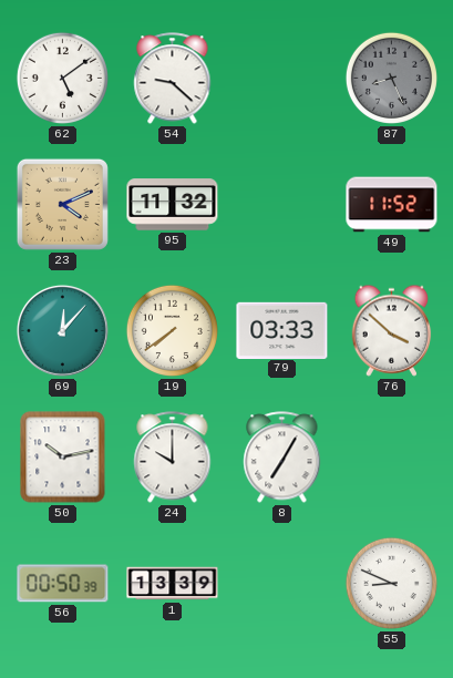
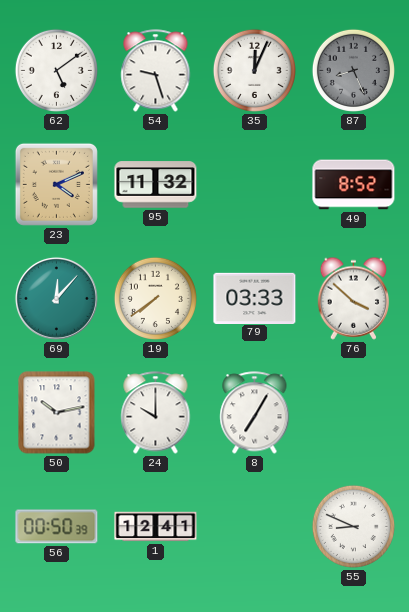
54: 9:22 -> 9:27 (156, 71)
35: none -> 12:04 (254, 70)
49: 11:52 -> 8:52 (354, 185)
1: 13:39 -> 12:41 (156, 527)
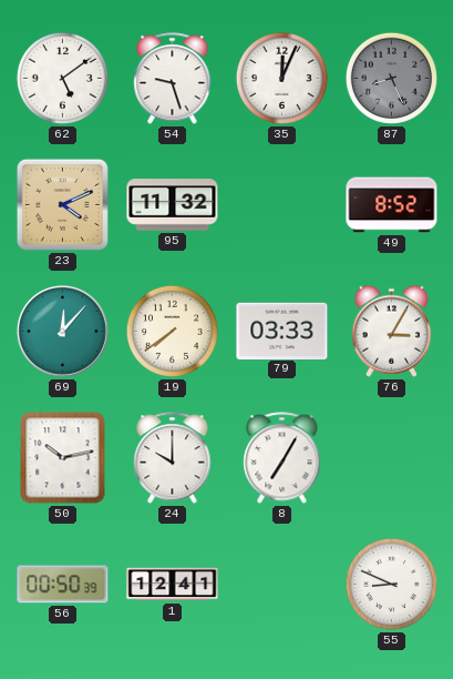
76: 3:52 -> 3:05 (392, 331)
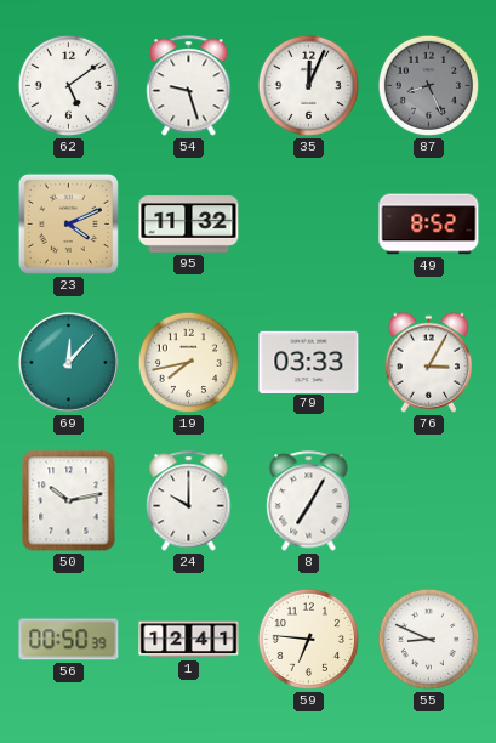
19: 7:39 -> 7:43 (188, 362)
59: none -> 6:46 (308, 639)
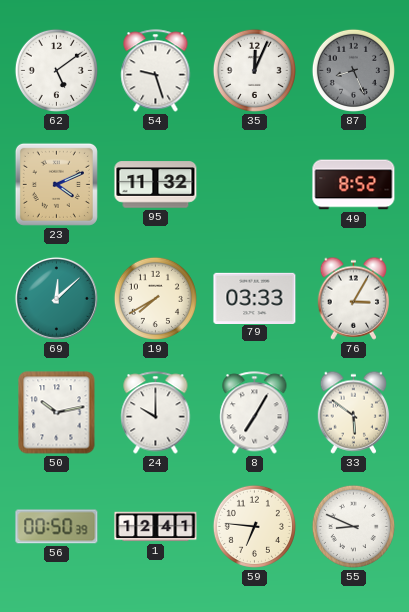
69: 12:07 -> 12:08 (56, 298)
19: 7:43 -> 7:40 (155, 298)
33: none -> 5:51 (354, 412)
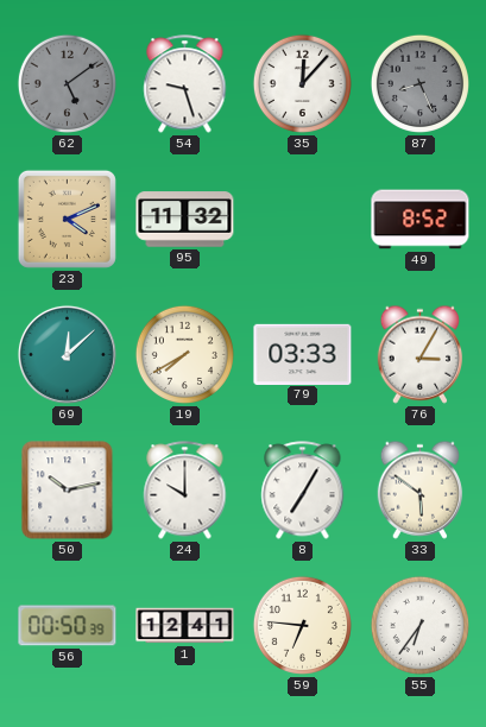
62 dial: white -> grey (67, 83)
35: 12:04 -> 12:07 (302, 83)
55: 8:49 -> 6:36 (419, 625)
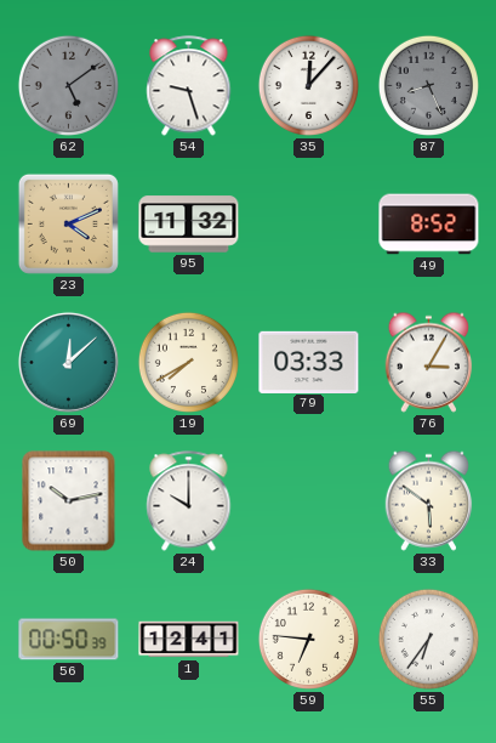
8: 7:05 -> none (303, 491)
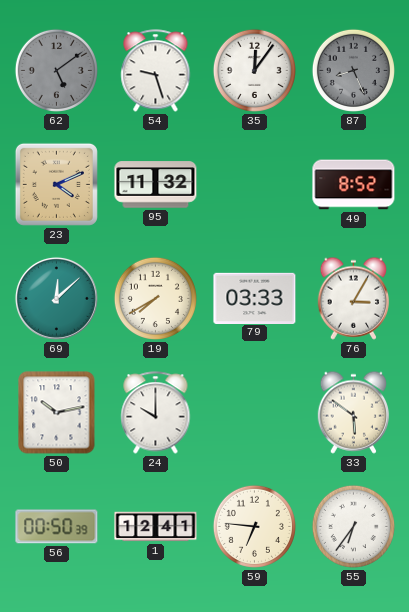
35: 12:07 -> 12:06 (254, 70)
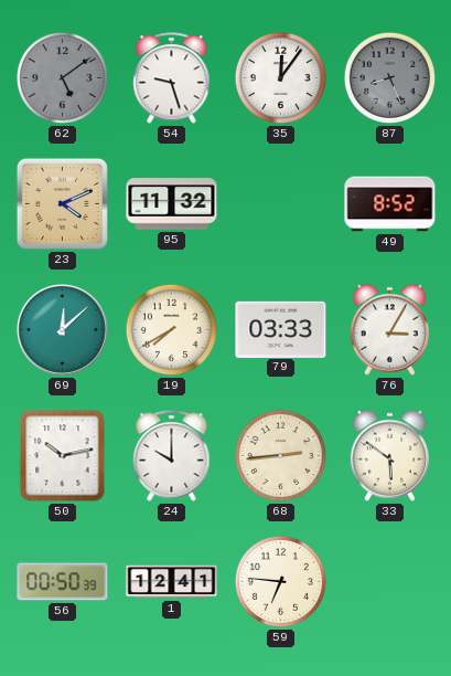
68: none -> 2:44 (280, 455)
55: 6:36 -> none (353, 526)
